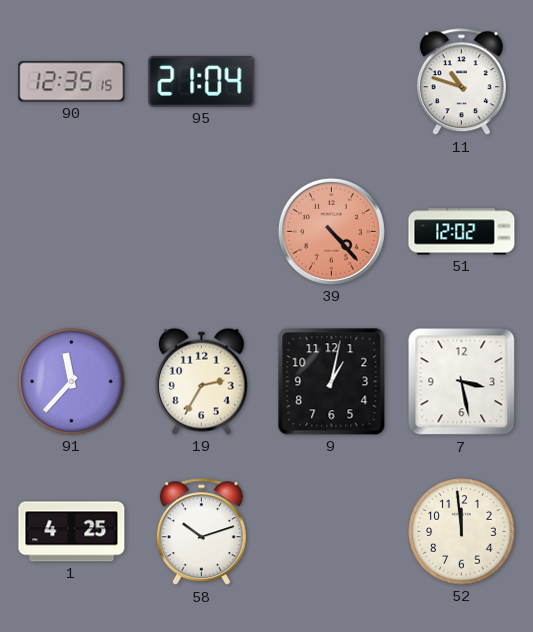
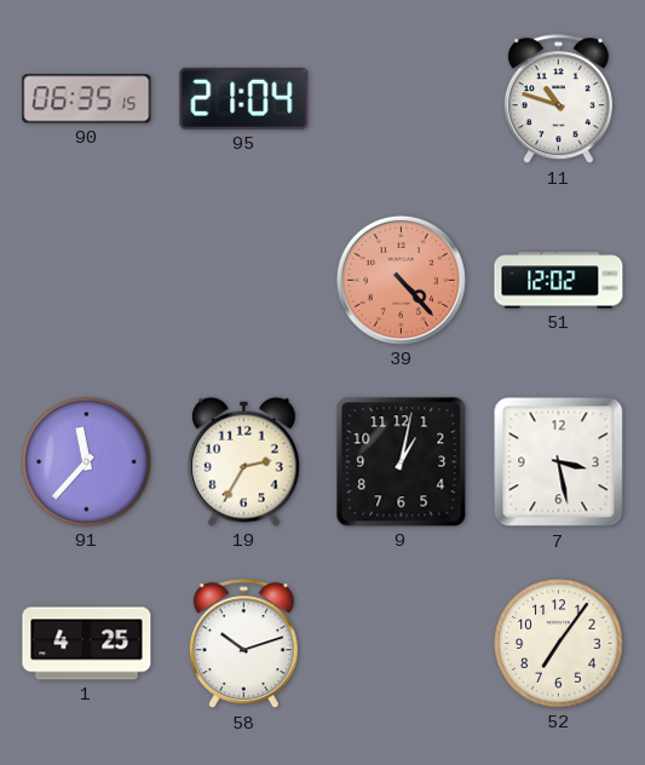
90: 12:35 -> 06:35 (87, 99)
52: 11:59 -> 7:06 (559, 644)
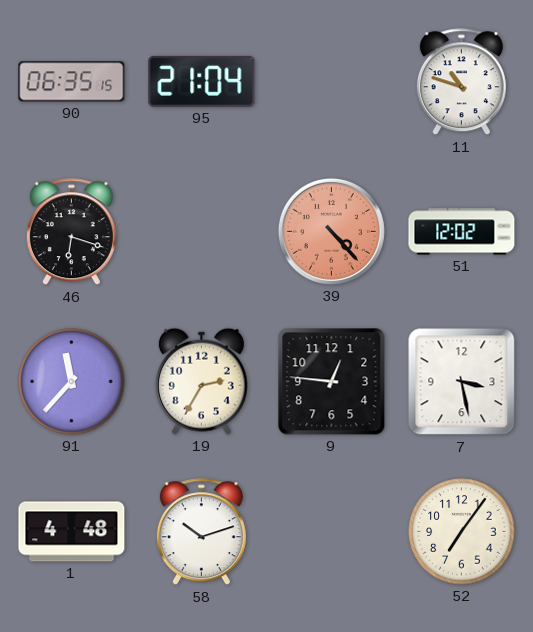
46: none -> 6:18 (71, 232)
9: 1:02 -> 12:46 (332, 382)
1: 4:25 -> 4:48 (72, 532)
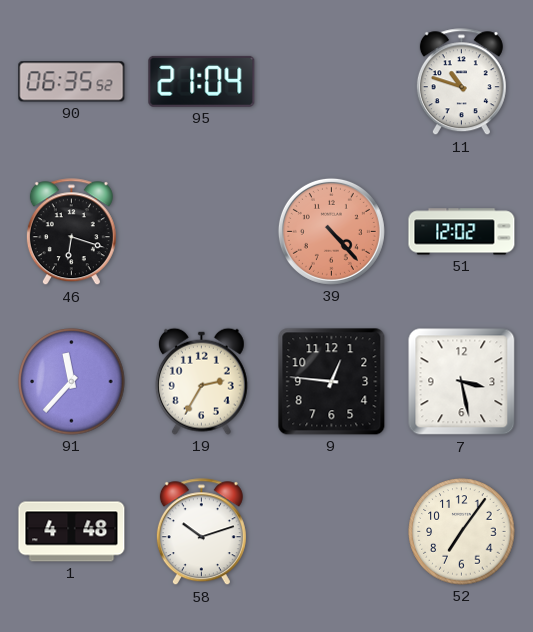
90: 06:35:15 -> 06:35:52 (72, 82)
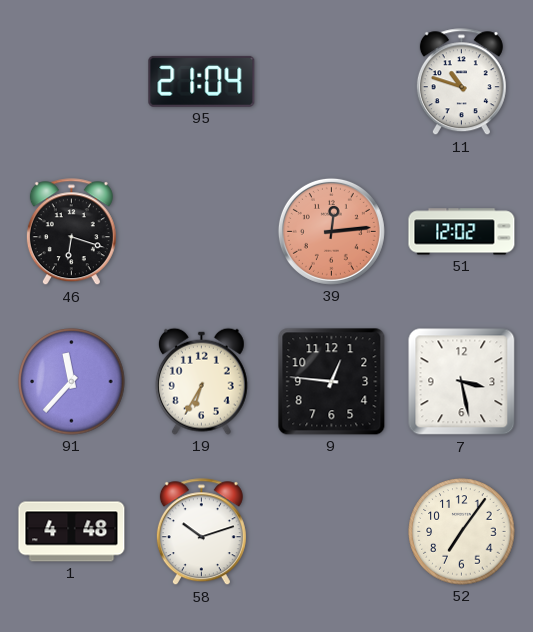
90: 06:35 -> none (72, 82)
39: 4:23 -> 12:14 (331, 231)
19: 2:35 -> 6:35 (201, 381)
